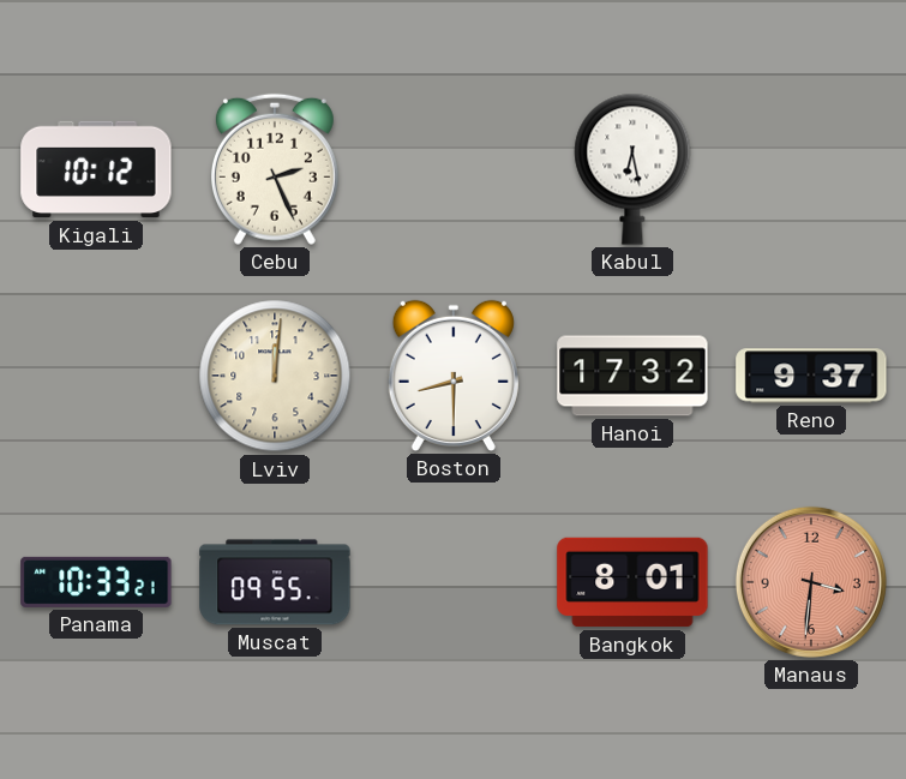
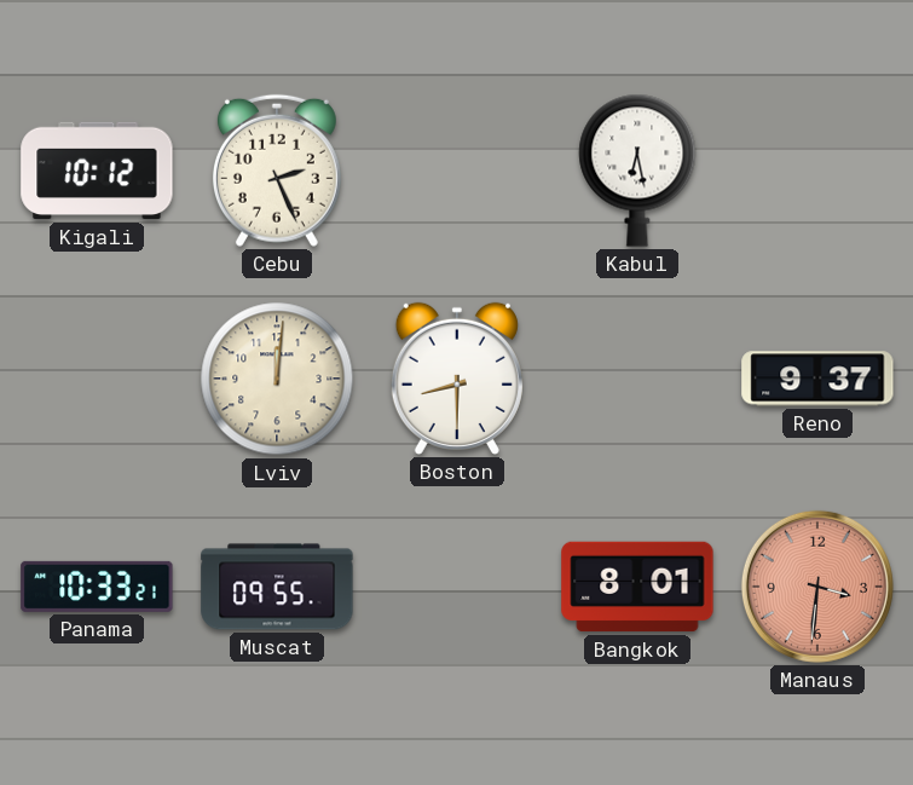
Hanoi: 17:32 -> none (632, 376)
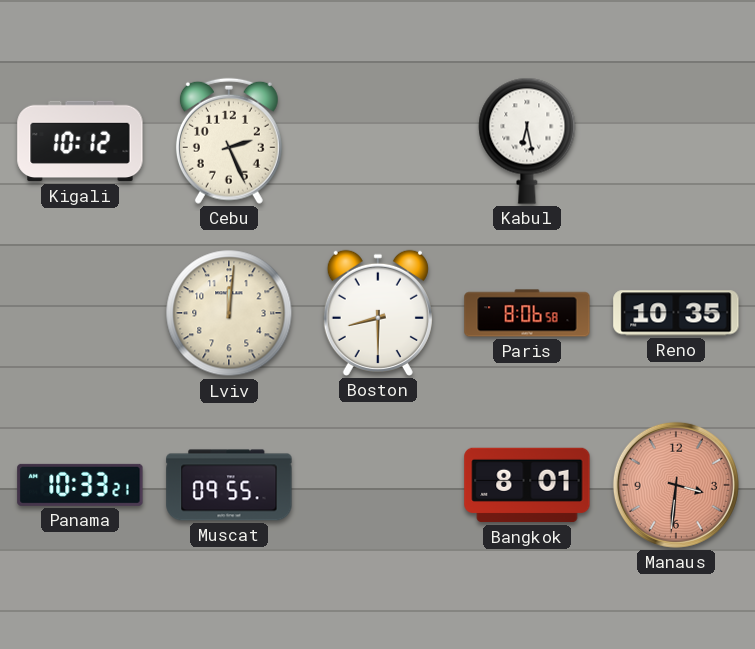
Paris: none -> 8:06 (527, 313)
Reno: 9:37 -> 10:35 (676, 313)
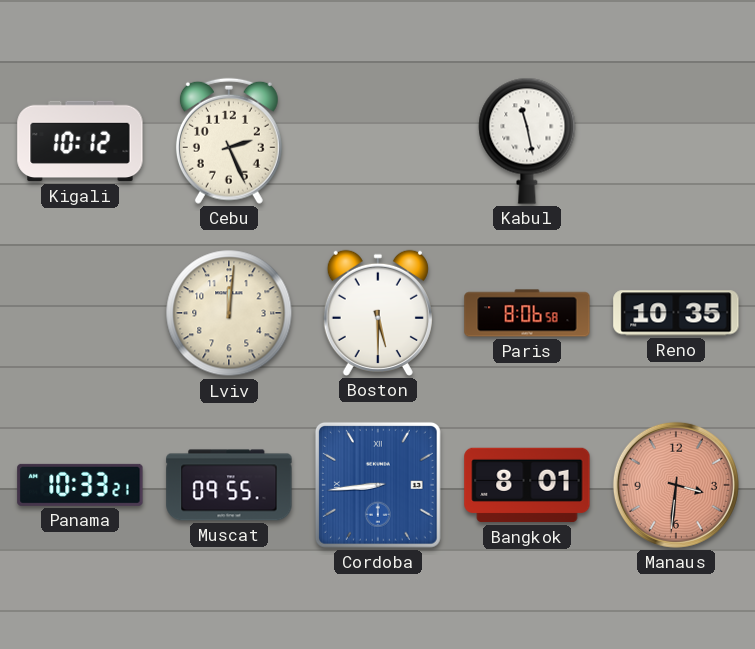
Kabul: 6:28 -> 11:28 (527, 141)
Boston: 8:30 -> 5:30 (378, 313)
Cordoba: none -> 8:44 (378, 485)
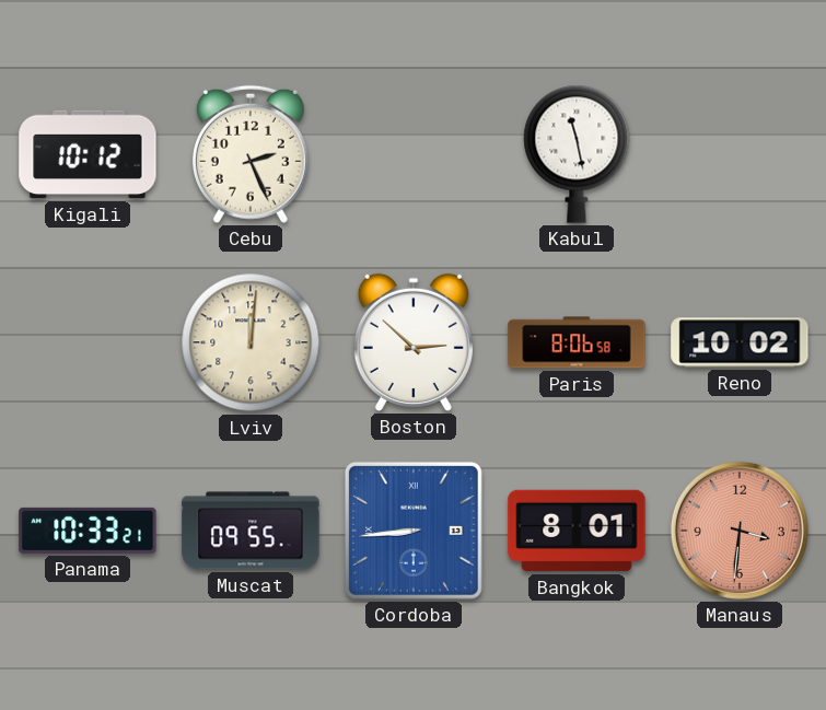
Boston: 5:30 -> 2:52 (414, 342)
Reno: 10:35 -> 10:02 (740, 342)
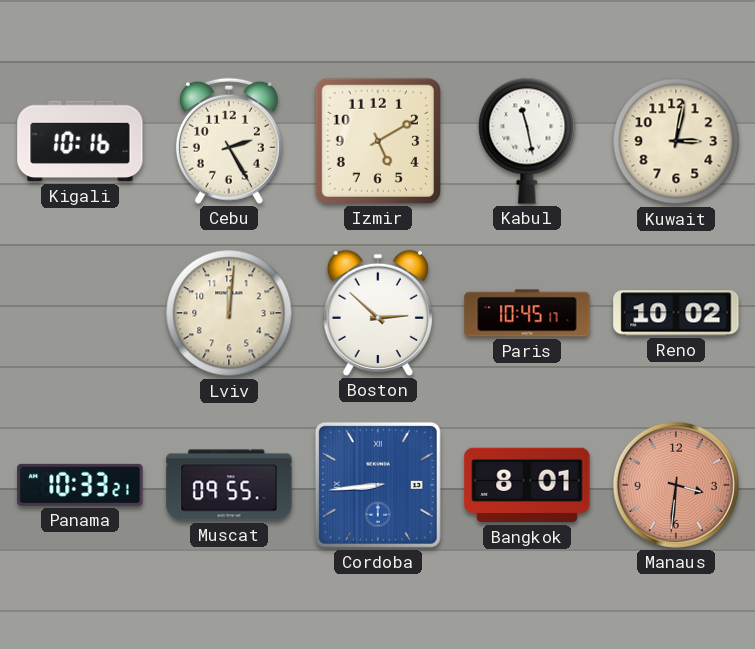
Kigali: 10:12 -> 10:16 (80, 141)
Cebu: 2:26 -> 2:25 (229, 141)
Izmir: none -> 5:10 (378, 141)
Kuwait: none -> 3:02 (676, 141)
Paris: 8:06 -> 10:45 (527, 313)
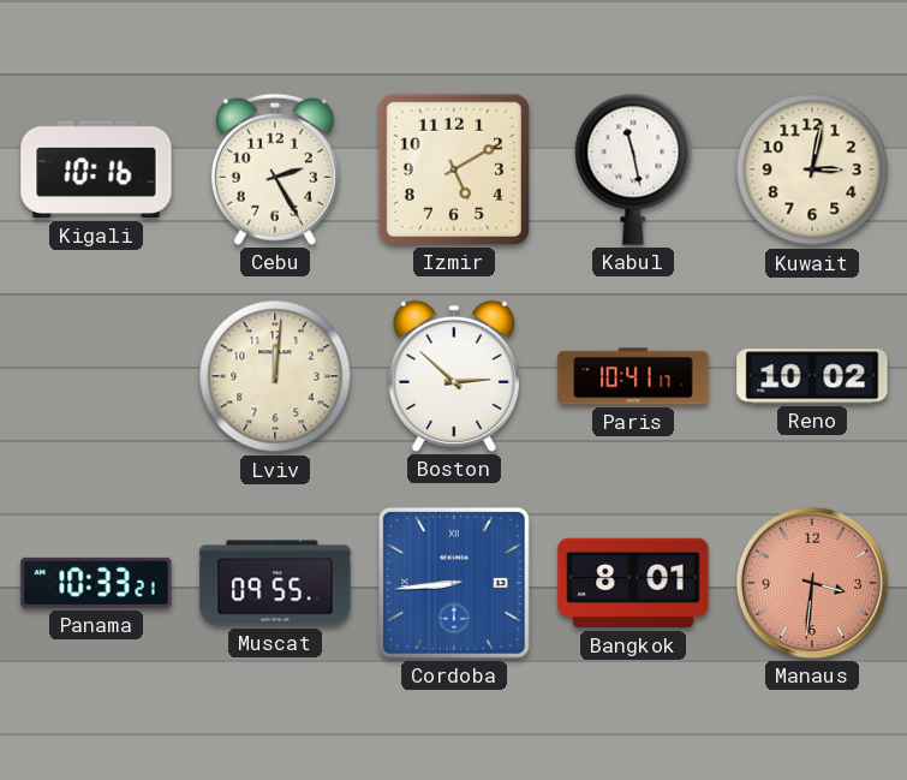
Paris: 10:45 -> 10:41 (633, 376)
